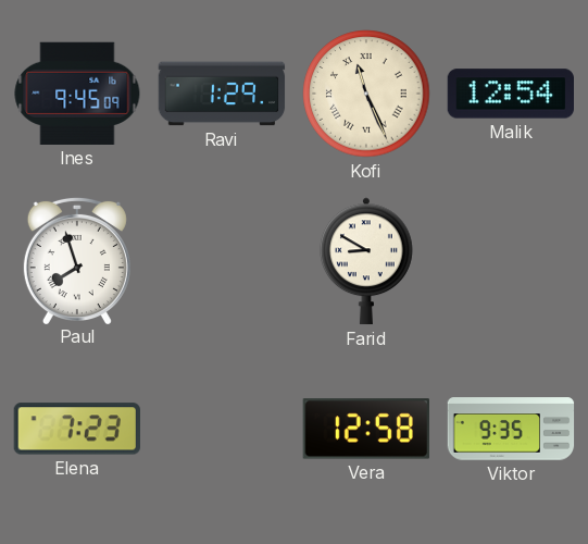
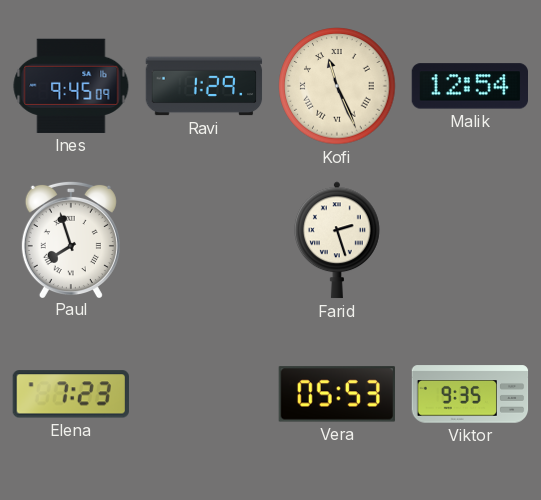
Farid: 8:50 -> 2:27 (338, 240)
Vera: 12:58 -> 05:53 (337, 394)
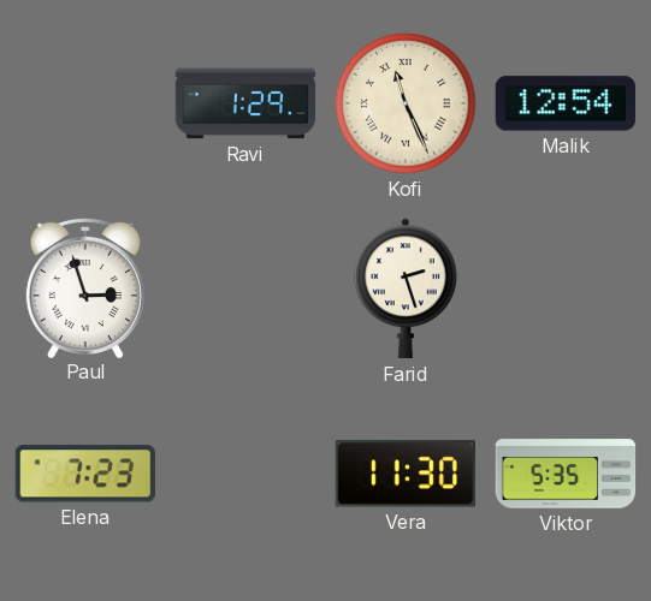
Ines: 9:45 -> none (71, 86)
Paul: 7:57 -> 2:57 (85, 287)
Vera: 05:53 -> 11:30 (406, 474)
Viktor: 9:35 -> 5:35 (566, 474)
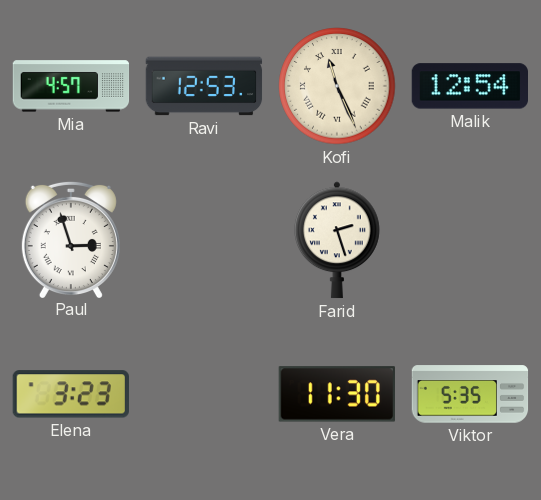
Mia: none -> 4:57 (71, 86)
Ravi: 1:29 -> 12:53 (204, 86)
Elena: 7:23 -> 3:23 (71, 394)
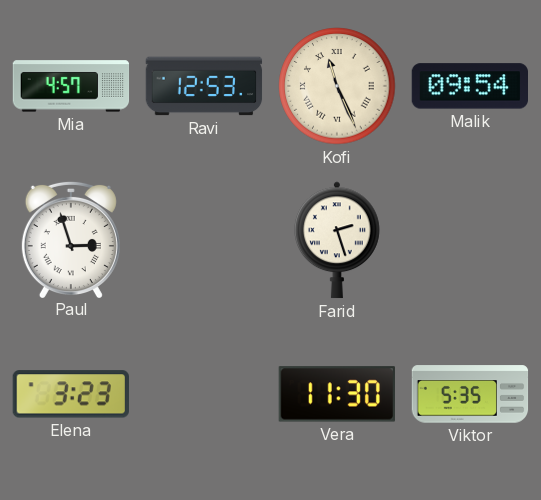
Malik: 12:54 -> 09:54 (470, 86)
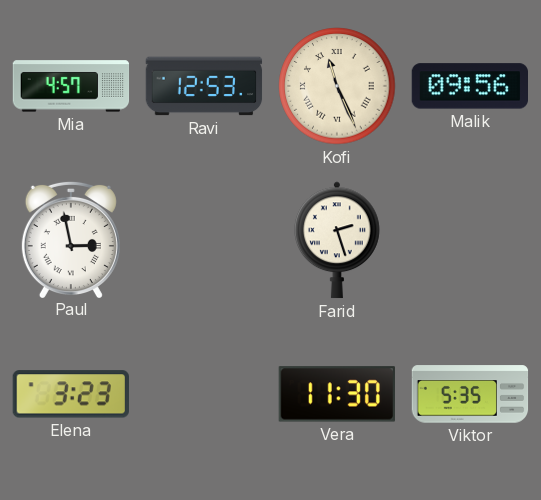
Malik: 09:54 -> 09:56 (470, 86)
Paul: 2:57 -> 2:58 (71, 239)
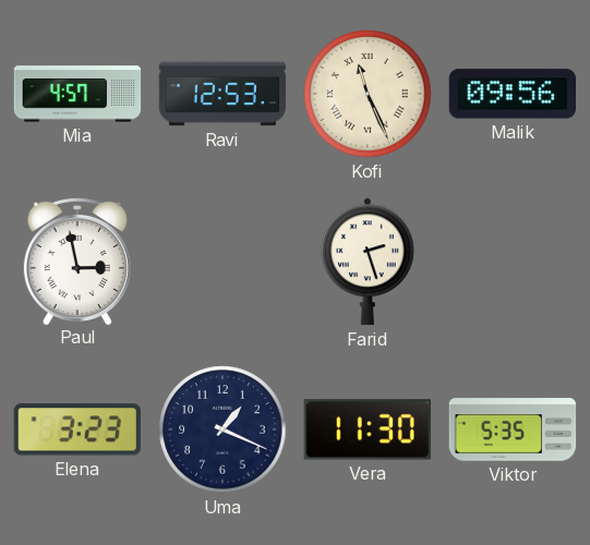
Uma: none -> 1:19 (222, 429)
